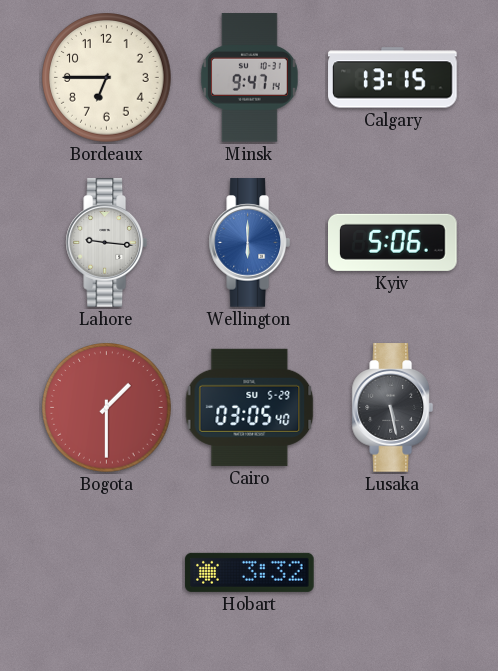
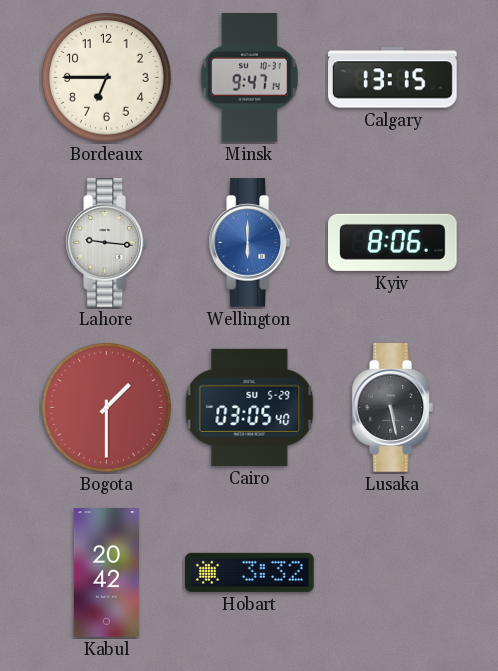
Kyiv: 5:06 -> 8:06 (393, 242)
Kabul: none -> 20:42 (106, 573)
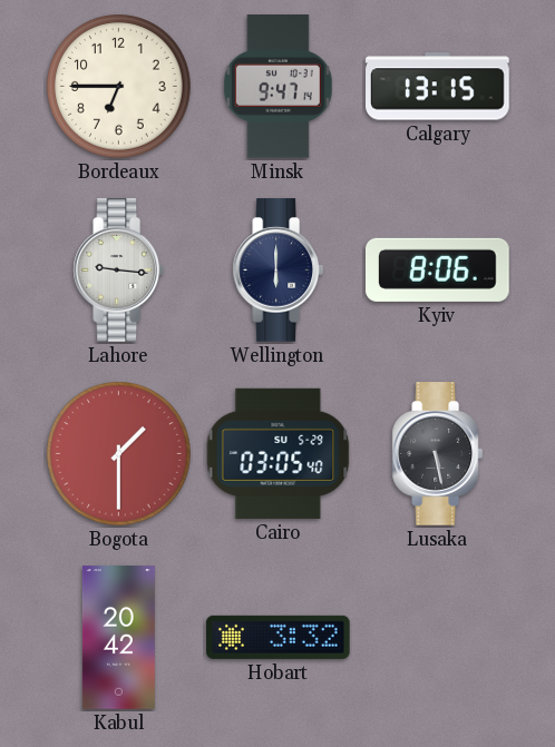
Wellington dial: blue -> navy (277, 271)
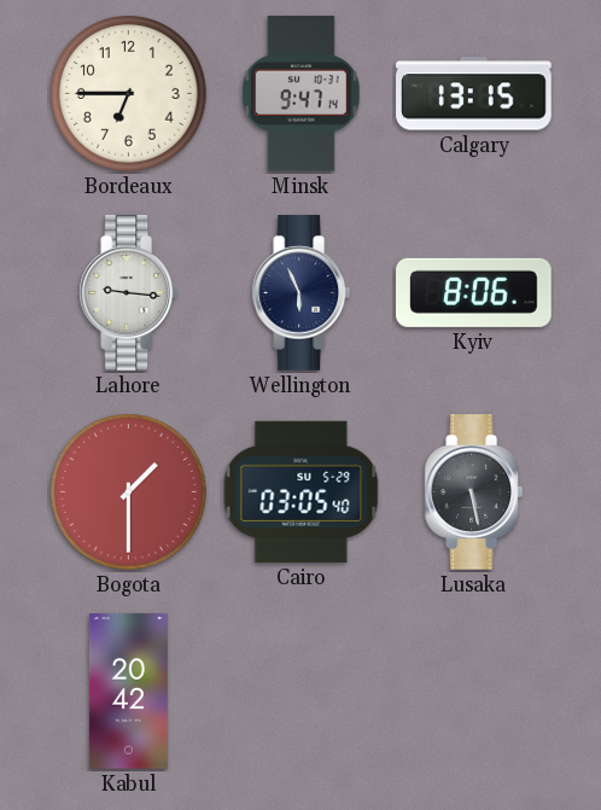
Wellington: 6:00 -> 5:56 (300, 293)
Hobart: 3:32 -> none (279, 637)
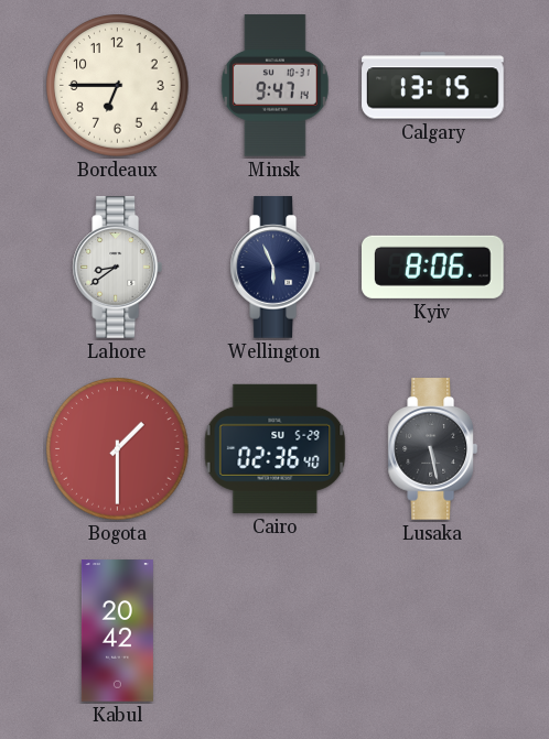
Lahore: 9:16 -> 8:39 (117, 268)
Cairo: 03:05 -> 02:36 (276, 448)
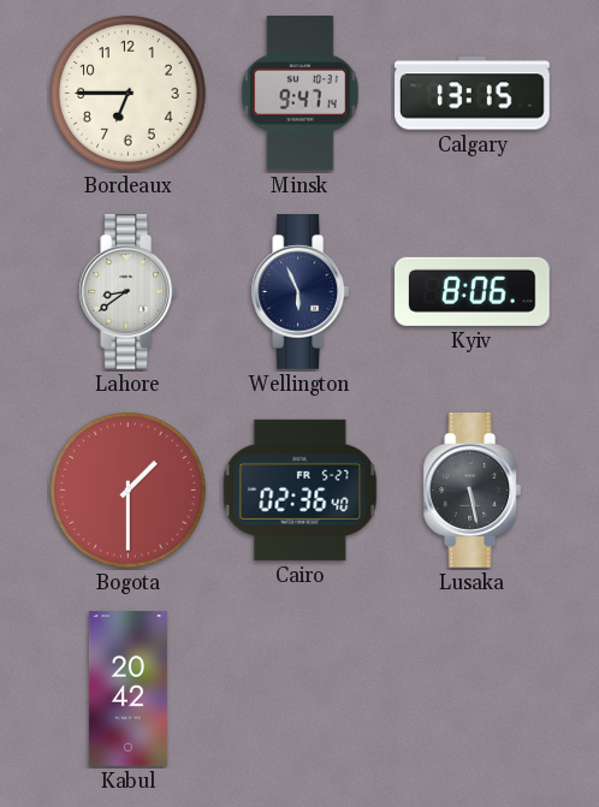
Cairo date: SU 5-29 -> FR 5-27 (301, 489)
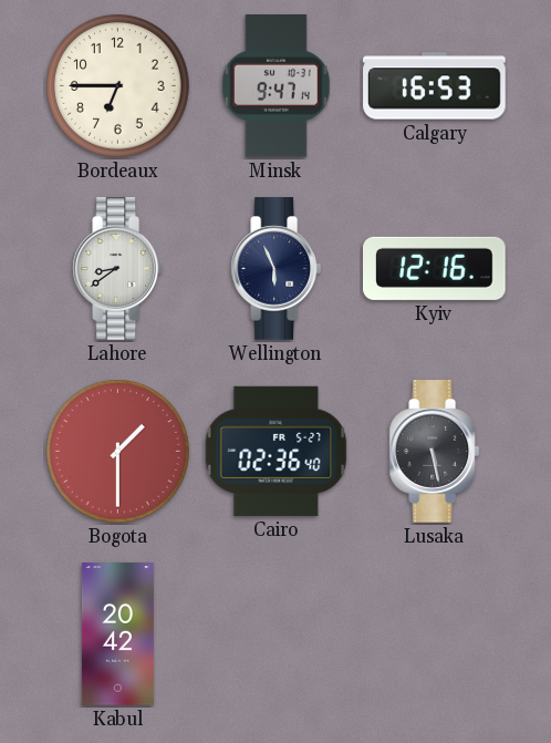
Calgary: 13:15 -> 16:53 (435, 86)
Kyiv: 8:06 -> 12:16 (435, 268)
